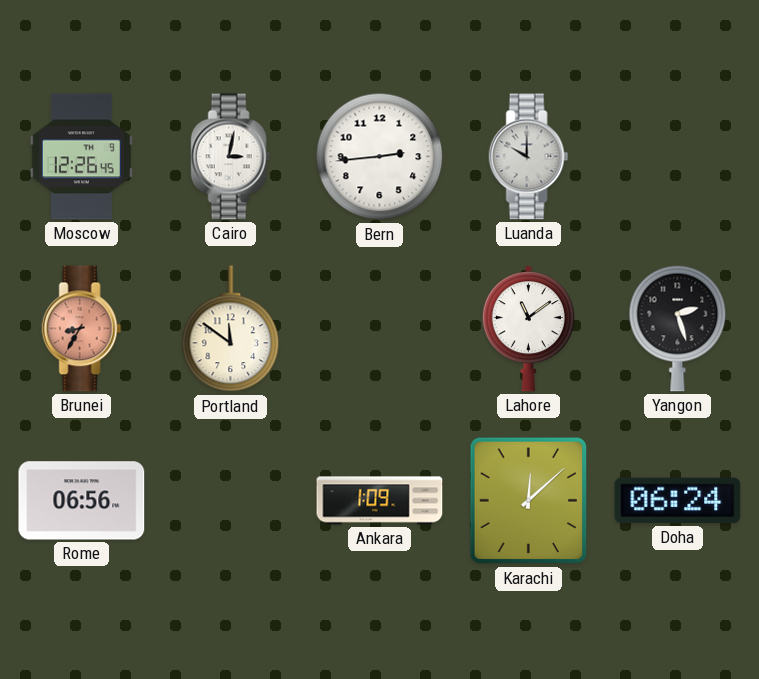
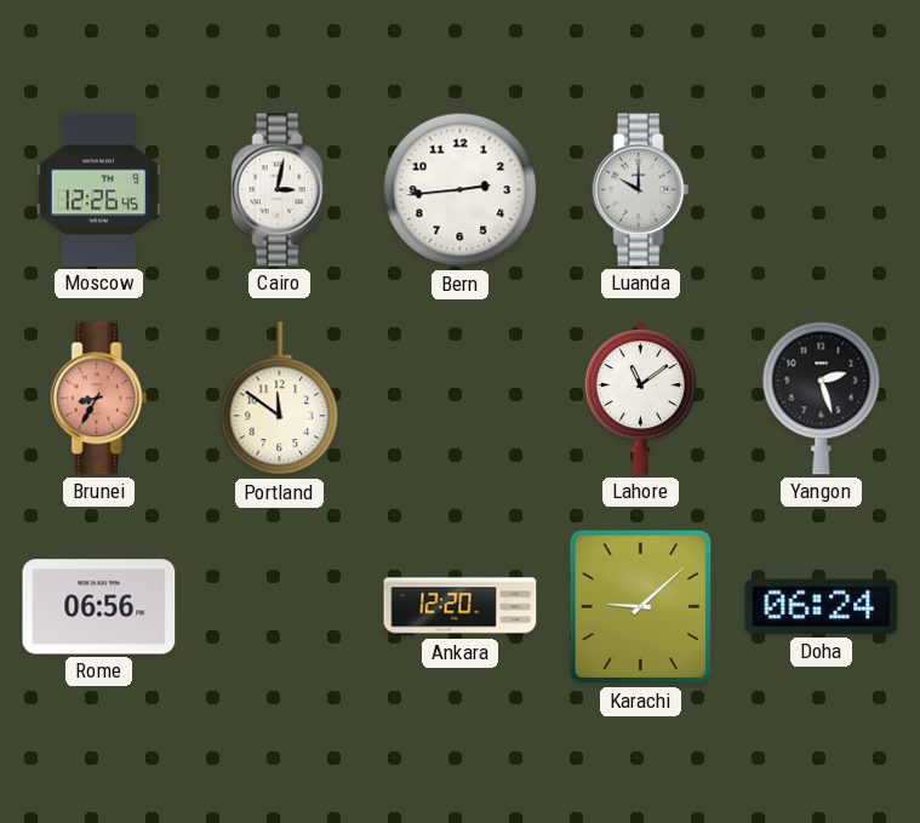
Ankara: 1:09 -> 12:20 (461, 607)
Karachi: 12:08 -> 9:08 (641, 607)
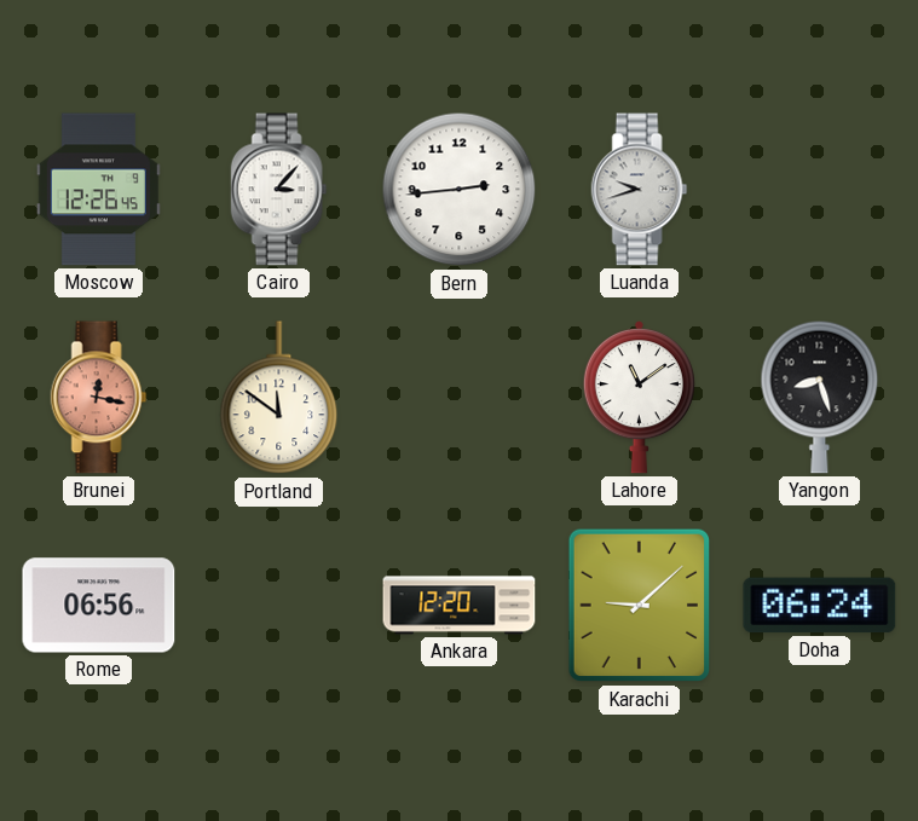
Cairo: 3:02 -> 3:07 (279, 190)
Luanda: 10:00 -> 9:42 (640, 190)
Brunei: 8:35 -> 12:17 (99, 398)
Yangon: 2:27 -> 8:27 (820, 397)
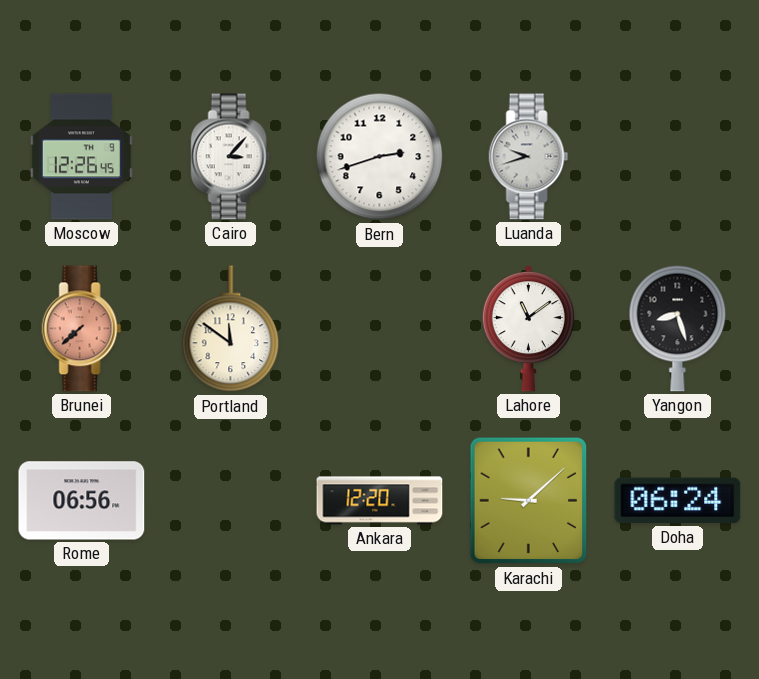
Bern: 2:44 -> 2:42 (380, 157)
Brunei: 12:17 -> 7:38 (82, 329)
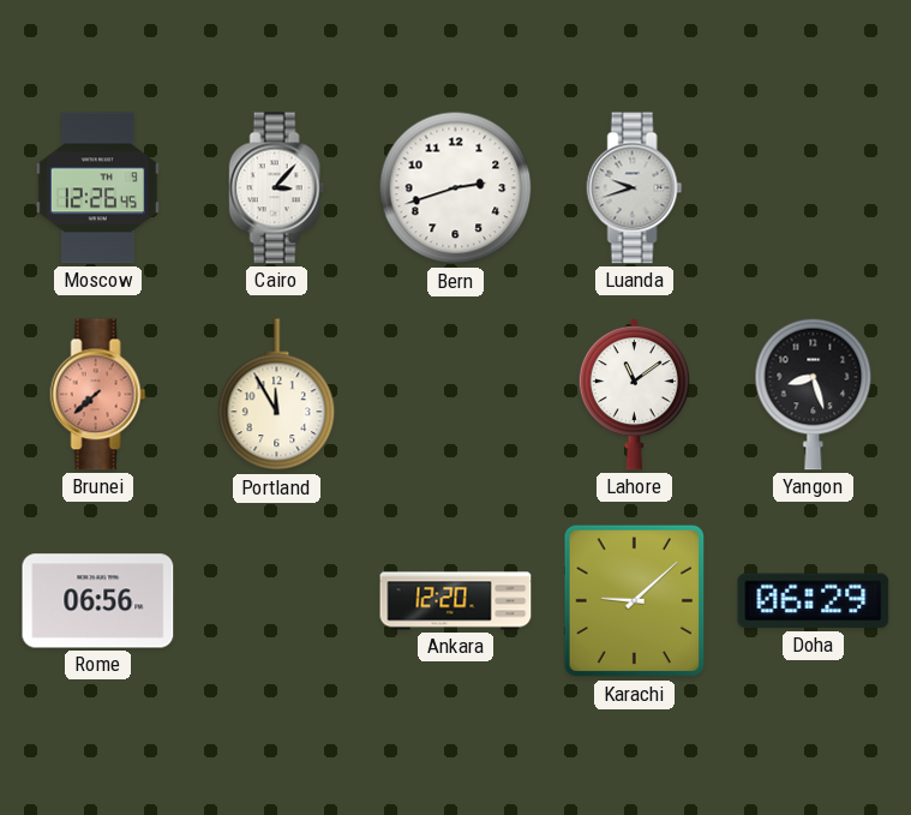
Portland: 11:51 -> 11:55 (277, 395)
Doha: 06:24 -> 06:29 (814, 601)
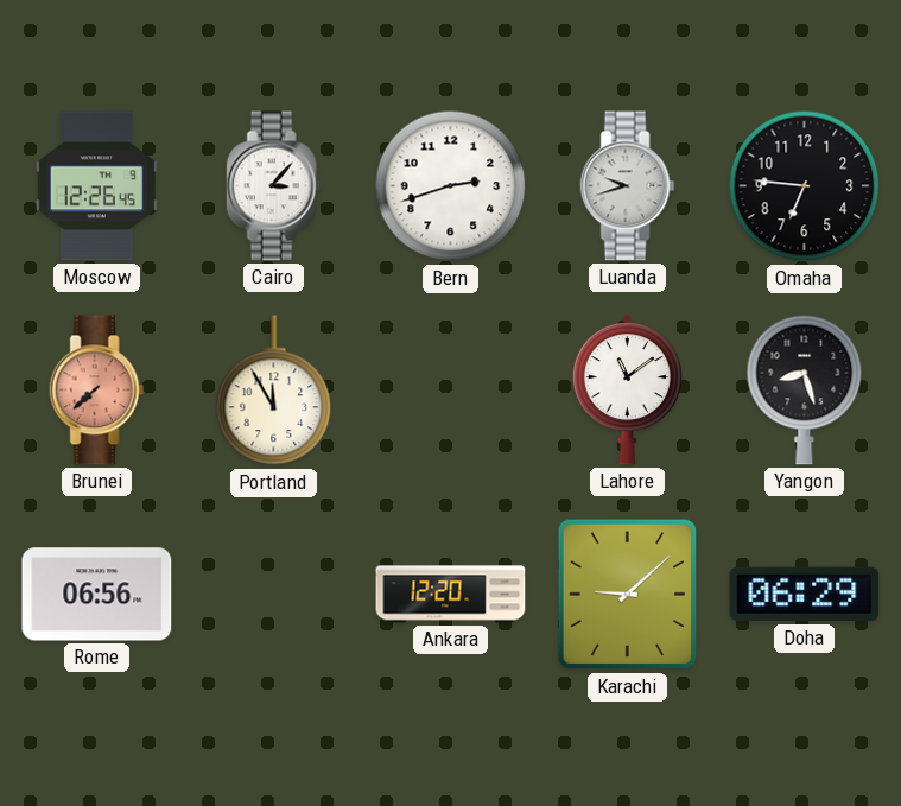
Omaha: none -> 6:46 (805, 186)
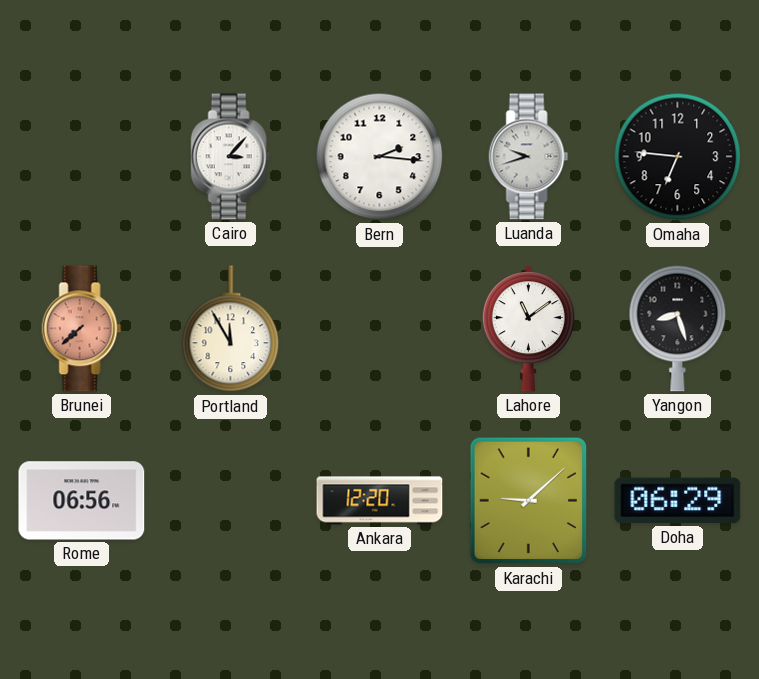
Moscow: 12:26 -> none (96, 186)
Bern: 2:42 -> 2:16 (380, 157)
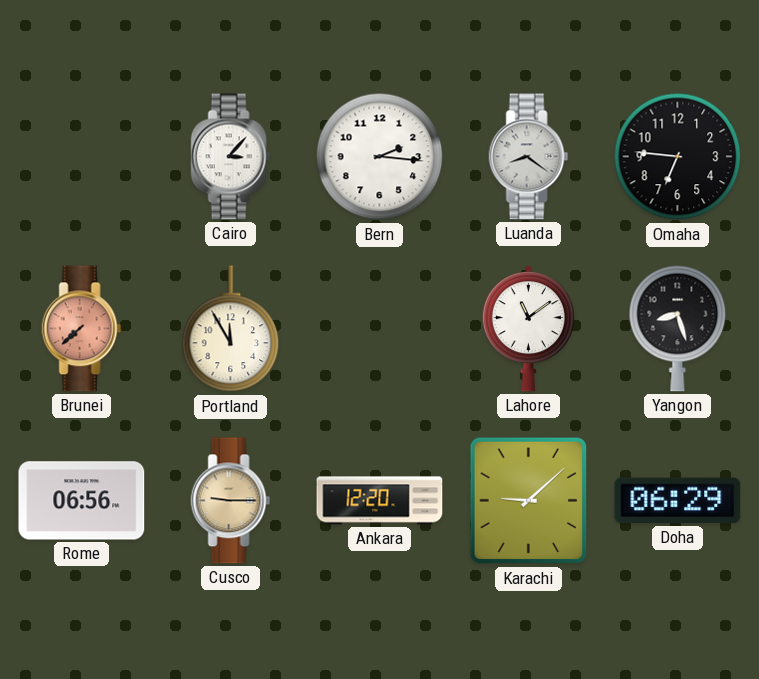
Luanda: 9:42 -> 8:21 (529, 157)
Cusco: none -> 9:15 (231, 501)
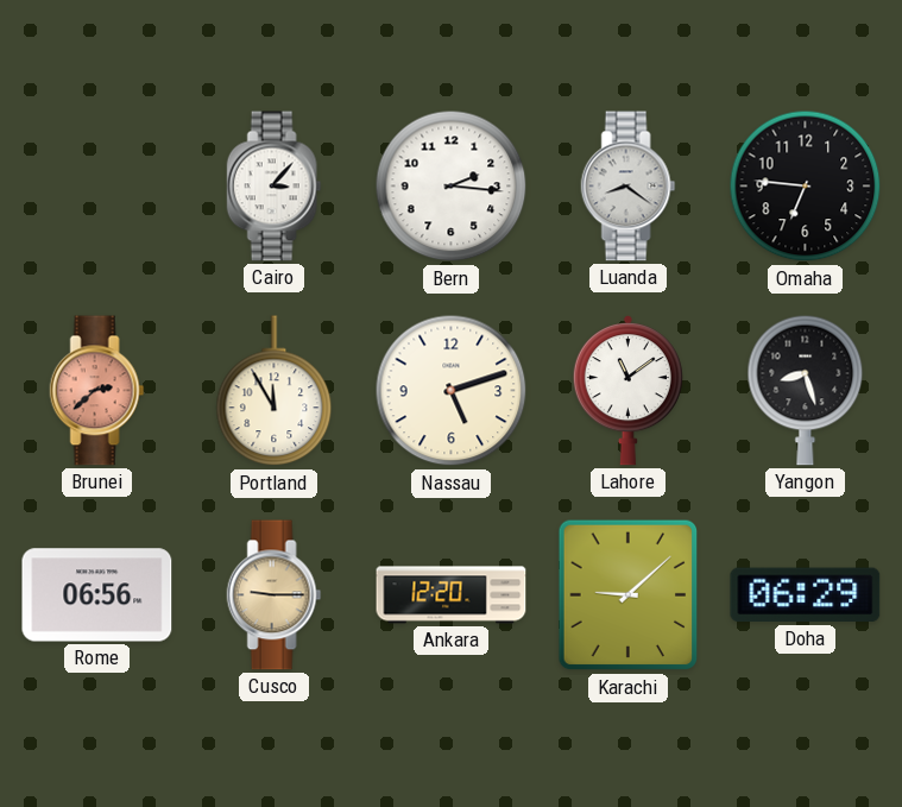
Brunei: 7:38 -> 2:38 (97, 391)
Nassau: none -> 5:12 (452, 391)
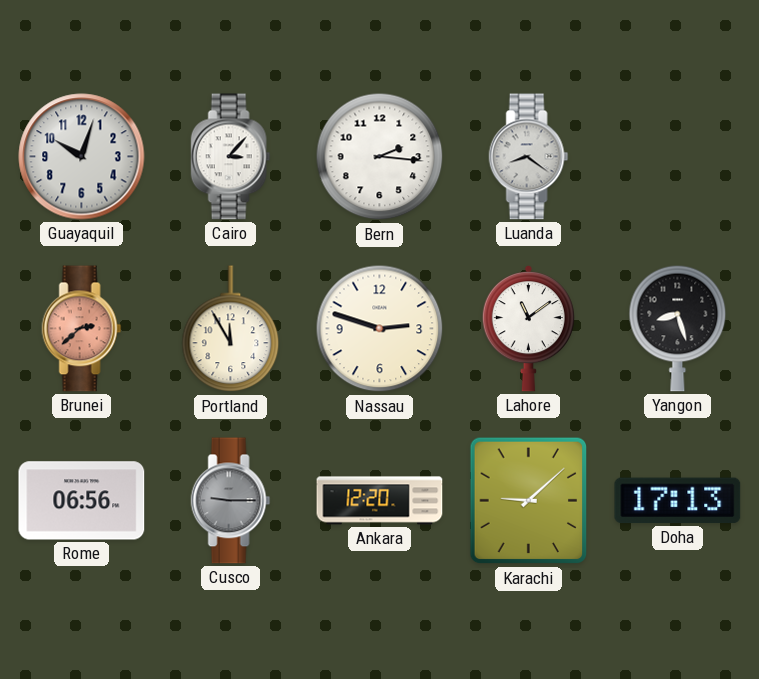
Guayaquil: none -> 10:03 (82, 157)
Omaha: 6:46 -> none (806, 187)
Nassau: 5:12 -> 2:48 (380, 329)
Cusco dial: champagne -> grey (231, 501)
Doha: 06:29 -> 17:13 (678, 501)
